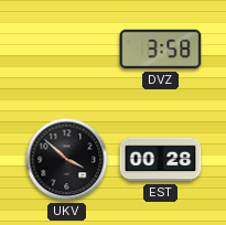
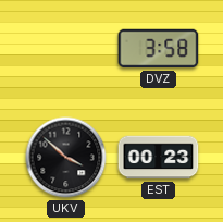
EST: 00:28 -> 00:23 (159, 158)
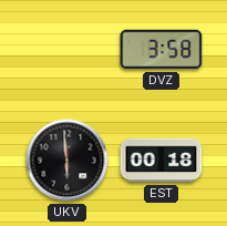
UKV: 3:52 -> 5:59 (68, 161)
EST: 00:23 -> 00:18 (162, 161)
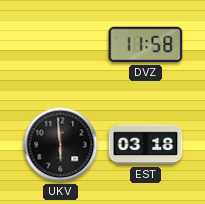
DVZ: 3:58 -> 11:58 (146, 45)
EST: 00:18 -> 03:18 (146, 145)
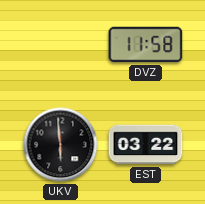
EST: 03:18 -> 03:22 (146, 145)
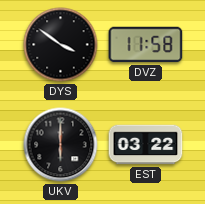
DYS: none -> 3:51 (61, 45)
UKV: 5:59 -> 6:00 (61, 145)
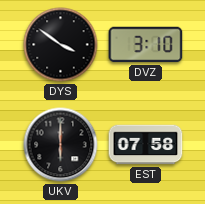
DVZ: 11:58 -> 3:10 (146, 45)
EST: 03:22 -> 07:58 (146, 145)
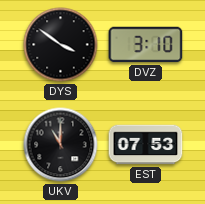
UKV: 6:00 -> 11:00 (61, 145)
EST: 07:58 -> 07:53 (146, 145)
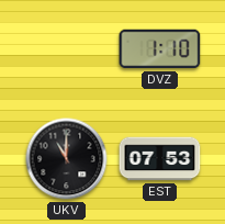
DYS: 3:51 -> none (61, 45)
DVZ: 3:10 -> 1:10 (160, 49)
